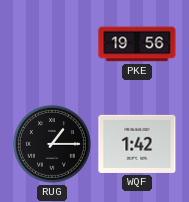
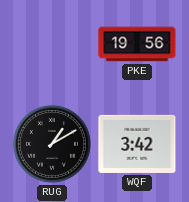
RUG: 1:15 -> 1:10 (52, 144)
WQF: 1:42 -> 3:42 (137, 144)
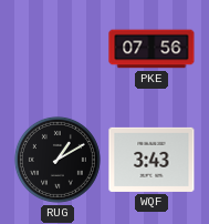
PKE: 19:56 -> 07:56 (151, 49)
WQF: 3:42 -> 3:43 (151, 160)
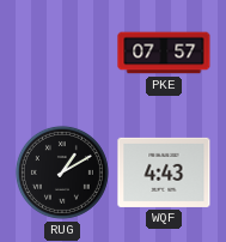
PKE: 07:56 -> 07:57 (164, 53)
WQF: 3:43 -> 4:43 (164, 173)
